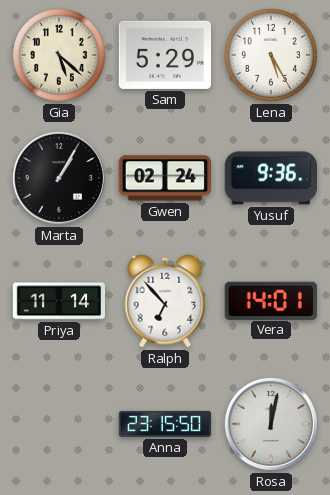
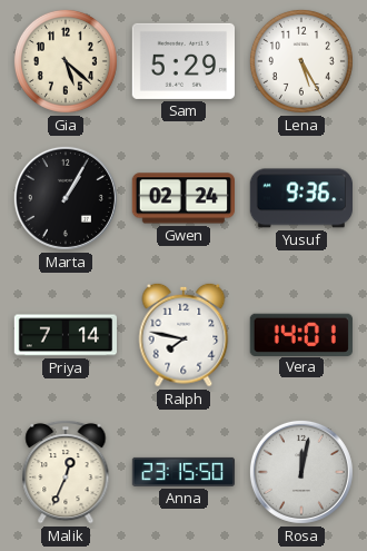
Priya: 11:14 -> 7:14 (66, 335)
Ralph: 6:53 -> 7:47 (183, 335)
Malik: none -> 12:34 (66, 472)
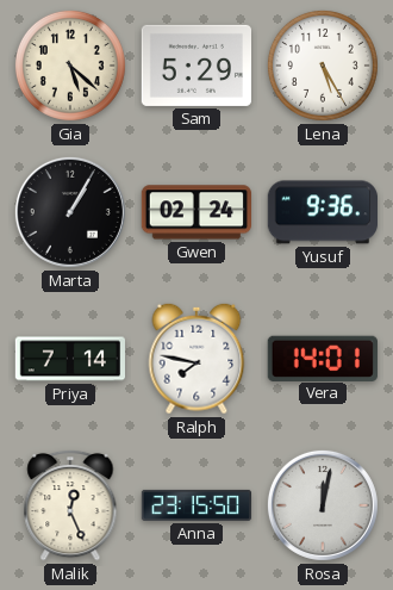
Malik: 12:34 -> 12:26 (70, 505)
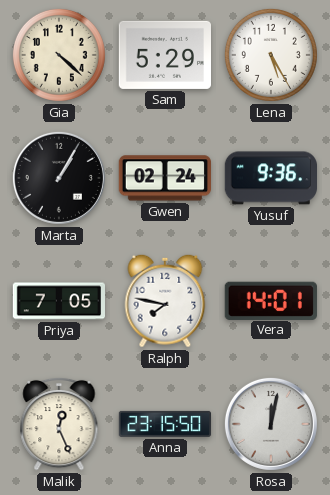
Gia: 5:22 -> 4:22 (59, 55)
Priya: 7:14 -> 7:05 (59, 301)
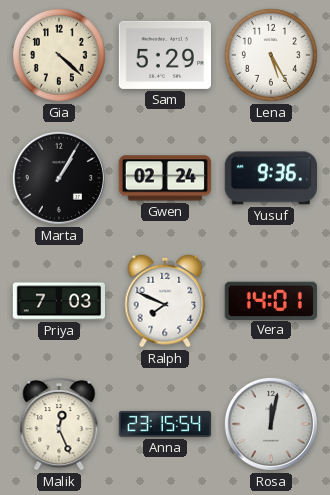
Priya: 7:05 -> 7:03 (59, 301)
Ralph: 7:47 -> 7:49 (165, 301)
Anna: 23:15:50 -> 23:15:54 (165, 424)
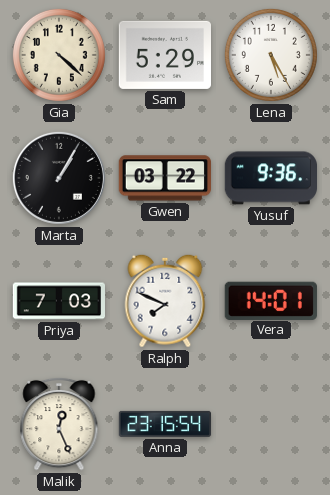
Gwen: 02:24 -> 03:22 (164, 178)
Rosa: 12:02 -> none (271, 424)
